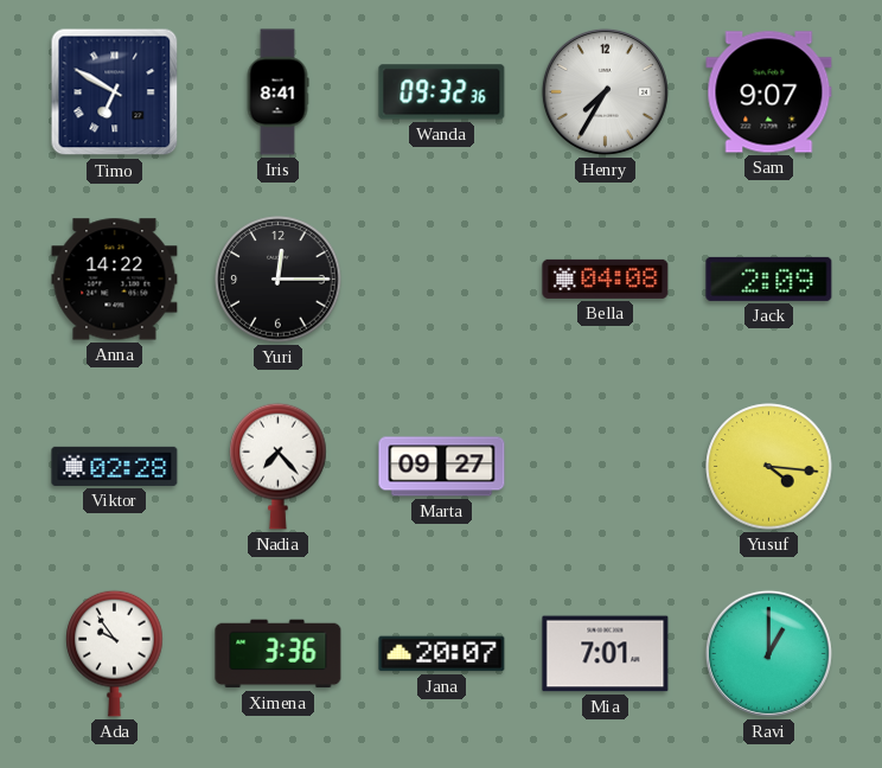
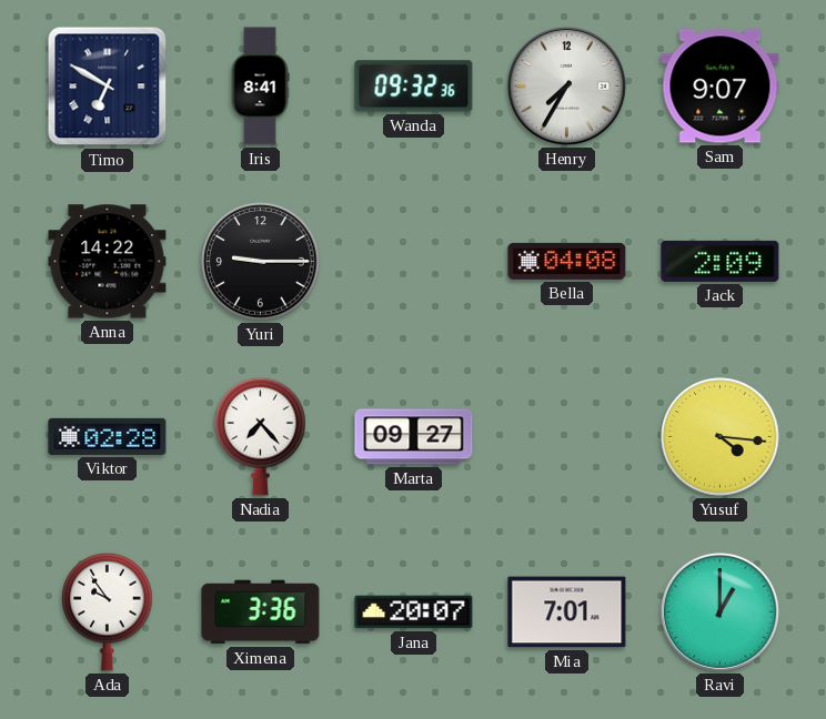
Yuri: 12:15 -> 9:15 (261, 262)
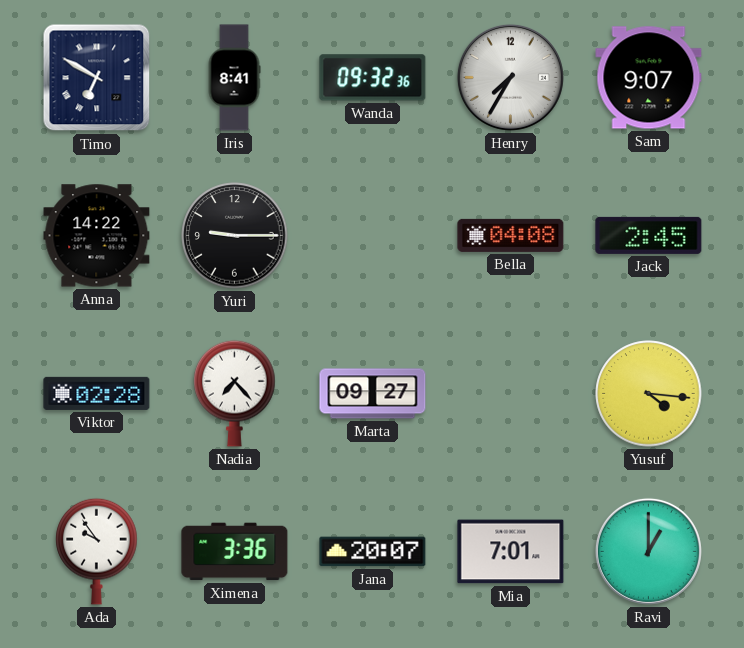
Jack: 2:09 -> 2:45 (649, 235)
